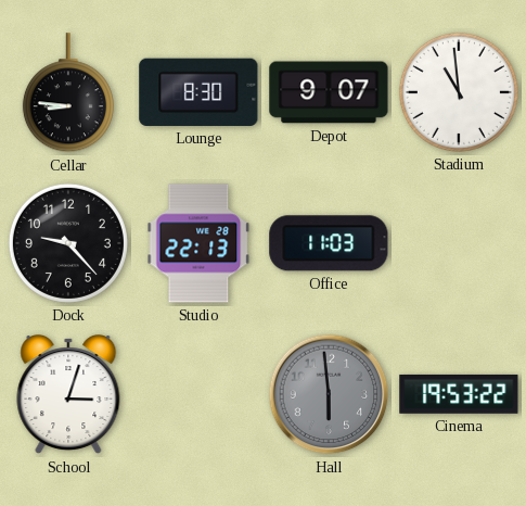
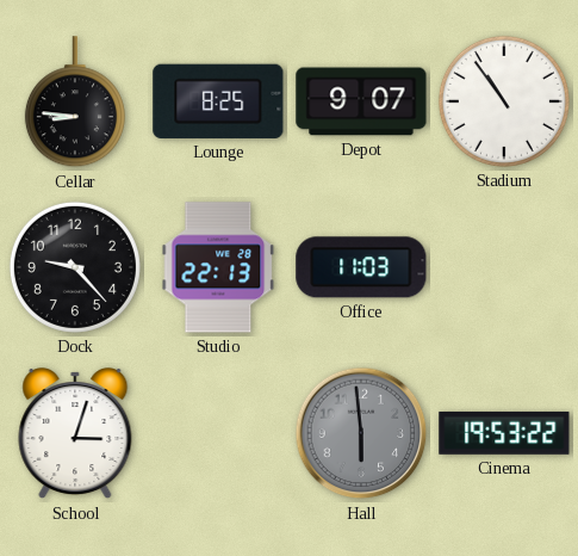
Lounge: 8:30 -> 8:25 (218, 101)
Stadium: 10:59 -> 10:54 (504, 101)
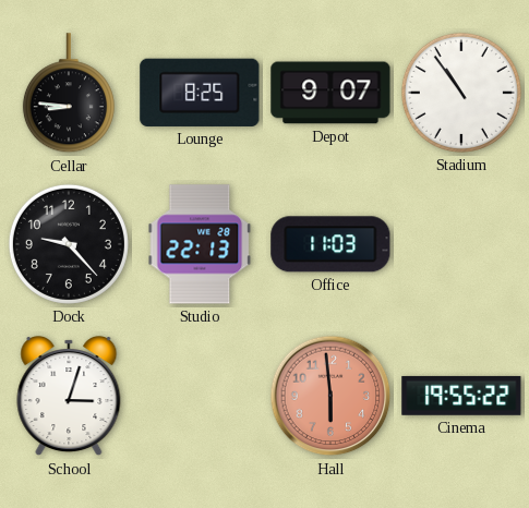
Hall dial: grey -> salmon (330, 396)
Cinema: 19:53 -> 19:55 (461, 396)
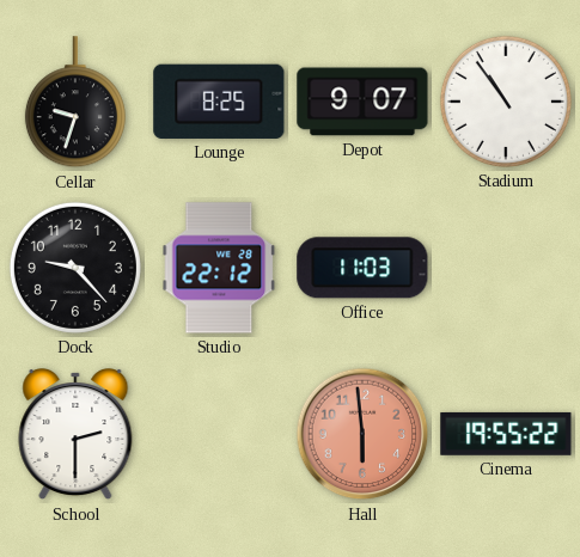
Cellar: 8:46 -> 9:33 (75, 103)
Studio: 22:13 -> 22:12 (219, 268)
School: 3:03 -> 2:30 (75, 435)
